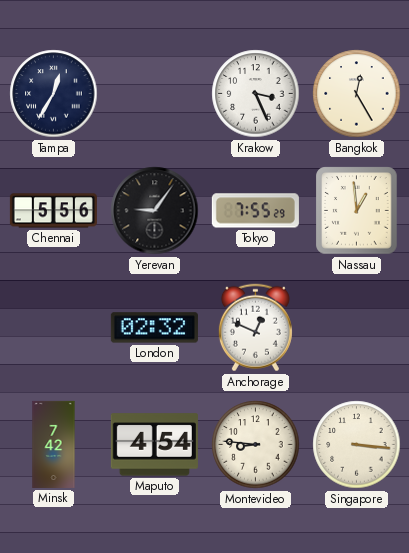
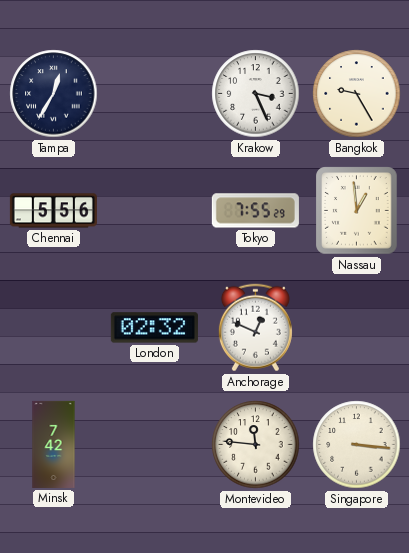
Bangkok: 12:25 -> 9:25 (357, 94)
Yerevan: 9:06 -> none (155, 211)
Maputo: 4:54 -> none (154, 445)
Montevideo: 8:46 -> 11:46 (256, 445)
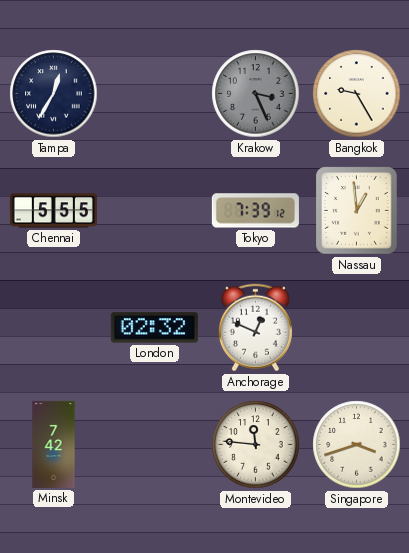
Krakow dial: white -> grey (256, 94)
Chennai: 5:56 -> 5:55 (53, 211)
Tokyo: 7:55 -> 7:39 (255, 211)
Singapore: 3:16 -> 3:42 (357, 445)
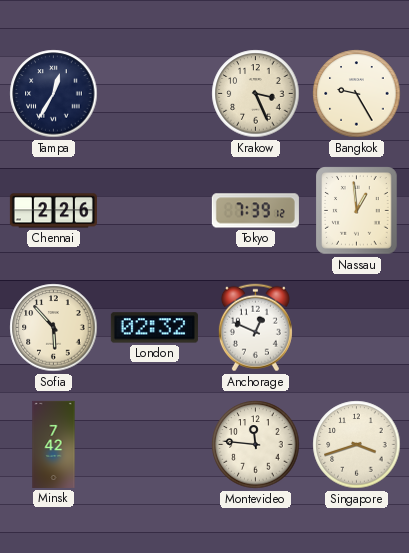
Krakow dial: grey -> cream (256, 94)
Chennai: 5:55 -> 2:26 (53, 211)
Sofia: none -> 5:53 (54, 328)
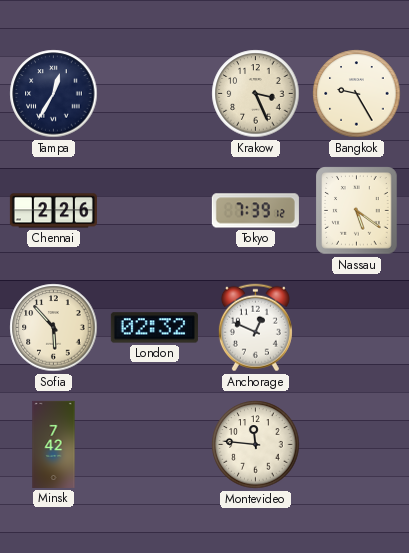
Nassau: 12:59 -> 5:21 (357, 211)
Singapore: 3:42 -> none (357, 445)
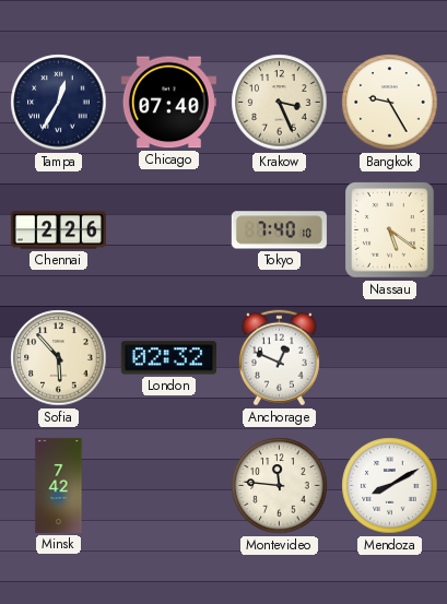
Chicago: none -> 07:40 (168, 103)
Tokyo: 7:39 -> 7:40 (279, 230)
Mendoza: none -> 8:10 (390, 486)
